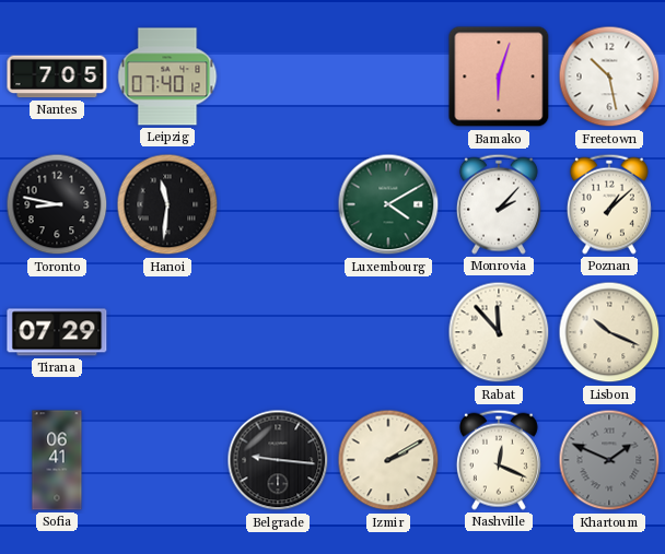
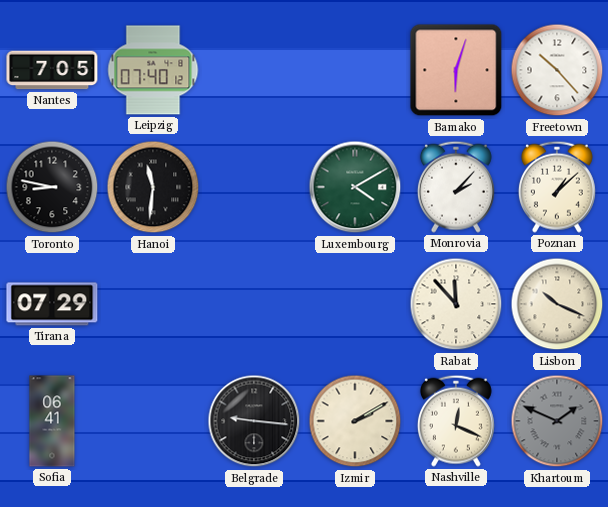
Freetown: 10:28 -> 10:23 (557, 70)
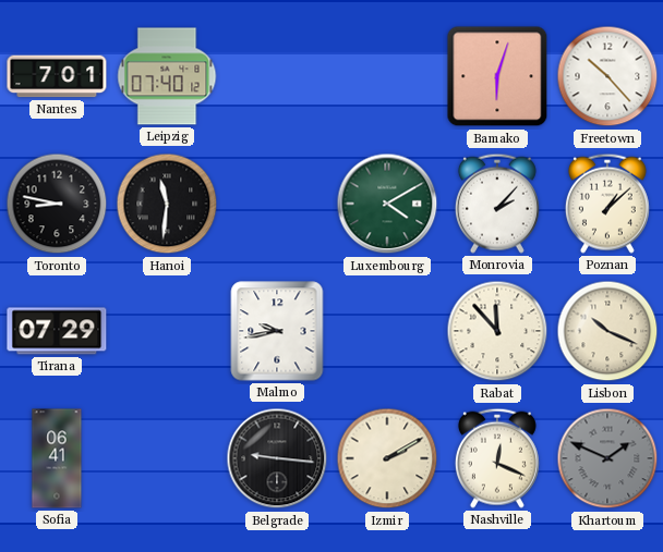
Nantes: 7:05 -> 7:01 (57, 76)
Malmo: none -> 9:43 (277, 331)
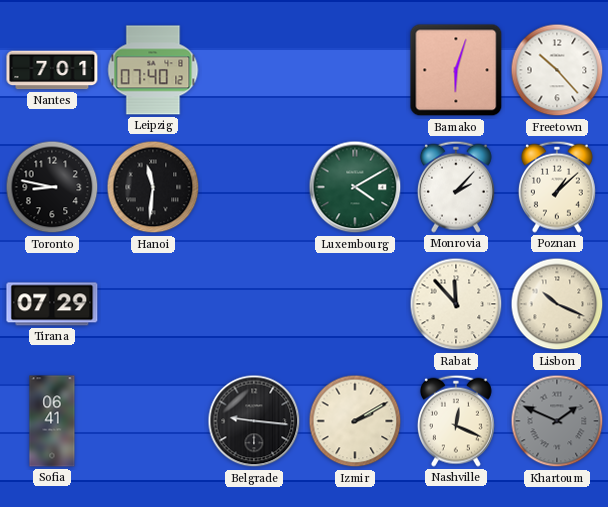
Malmo: 9:43 -> none (277, 331)
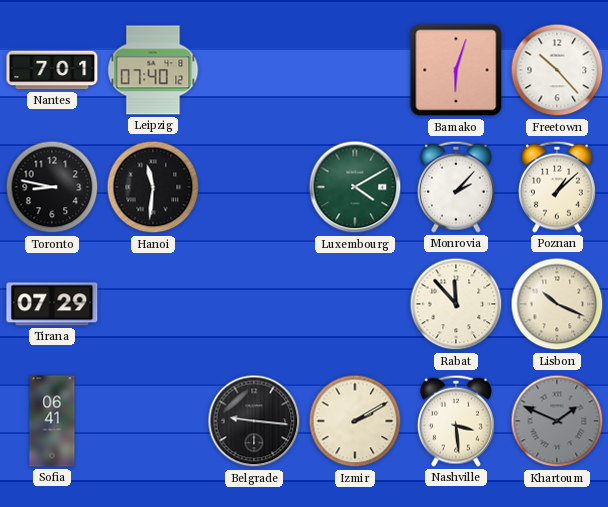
Nashville: 12:19 -> 3:29 (456, 421)
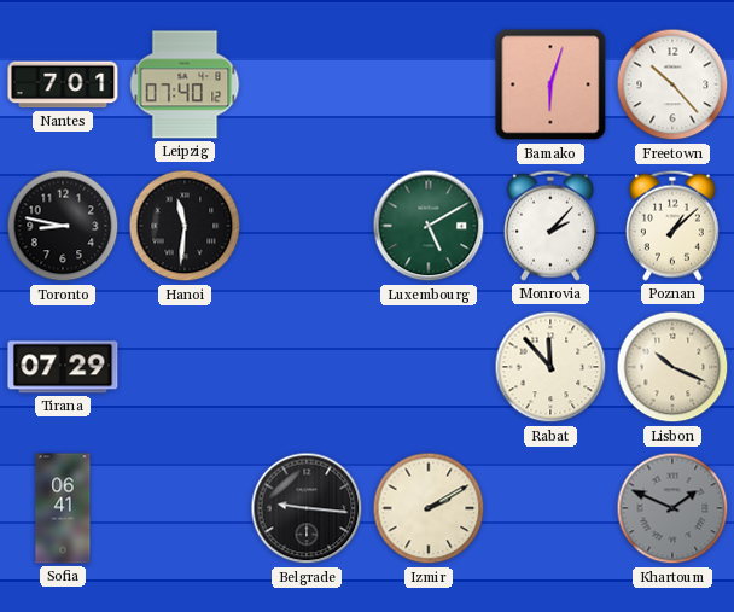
Luxembourg: 4:10 -> 5:10 (429, 226)
Nashville: 3:29 -> none (456, 421)
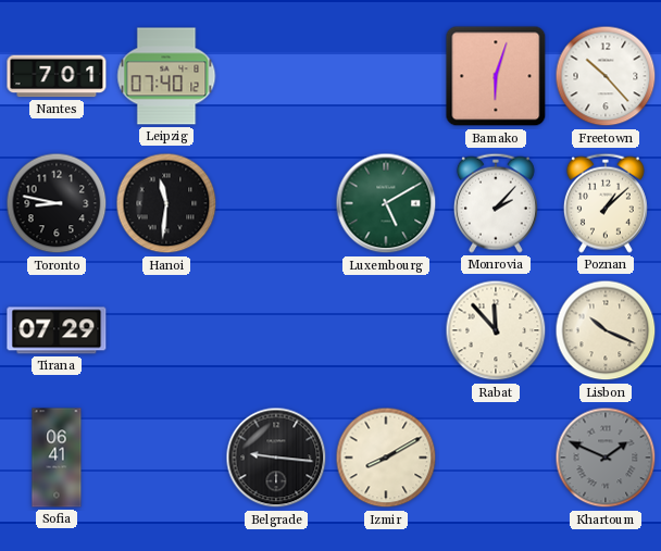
Izmir: 2:10 -> 8:10 (386, 458)
